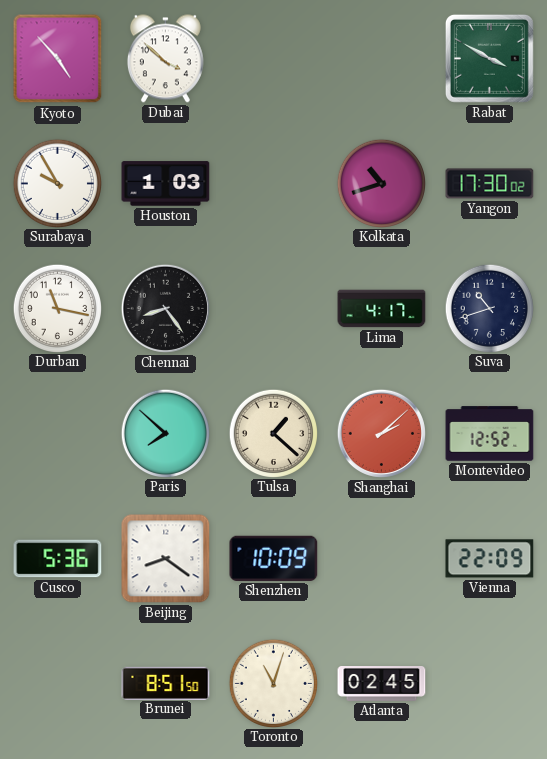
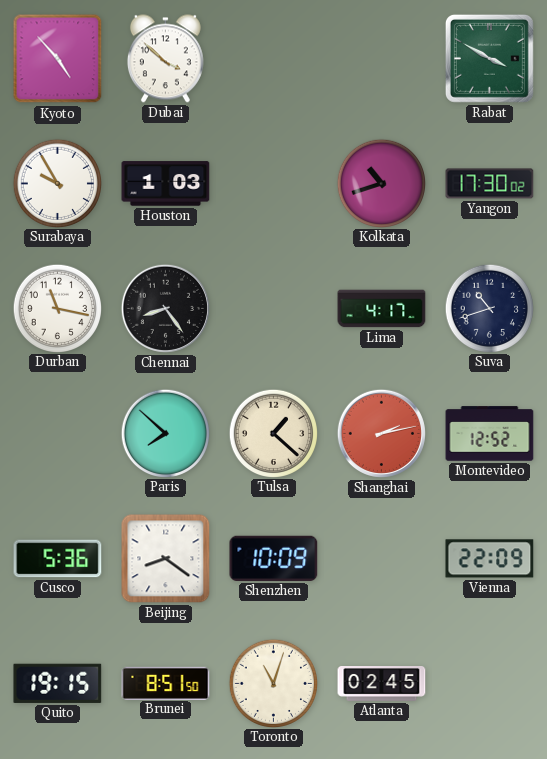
Shanghai: 2:08 -> 2:13 (381, 433)
Quito: none -> 19:15 (58, 683)
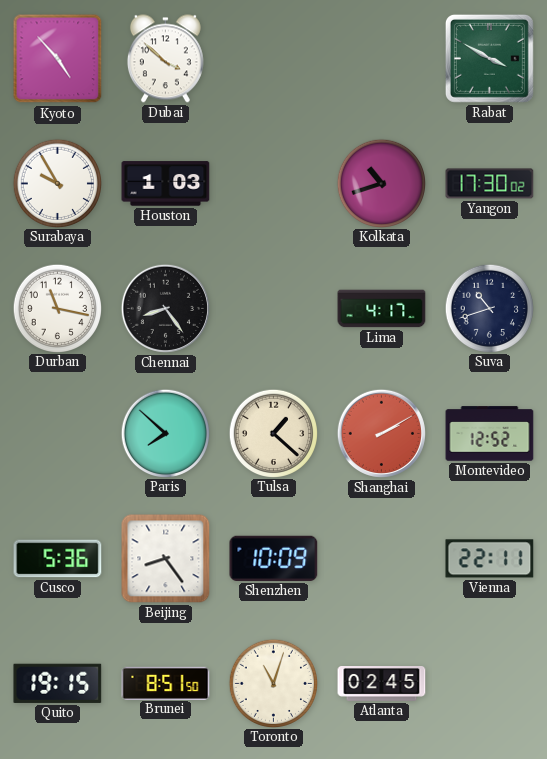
Shanghai: 2:13 -> 2:10 (381, 433)
Beijing: 8:21 -> 8:24 (166, 559)
Vienna: 22:09 -> 22:11 (490, 559)
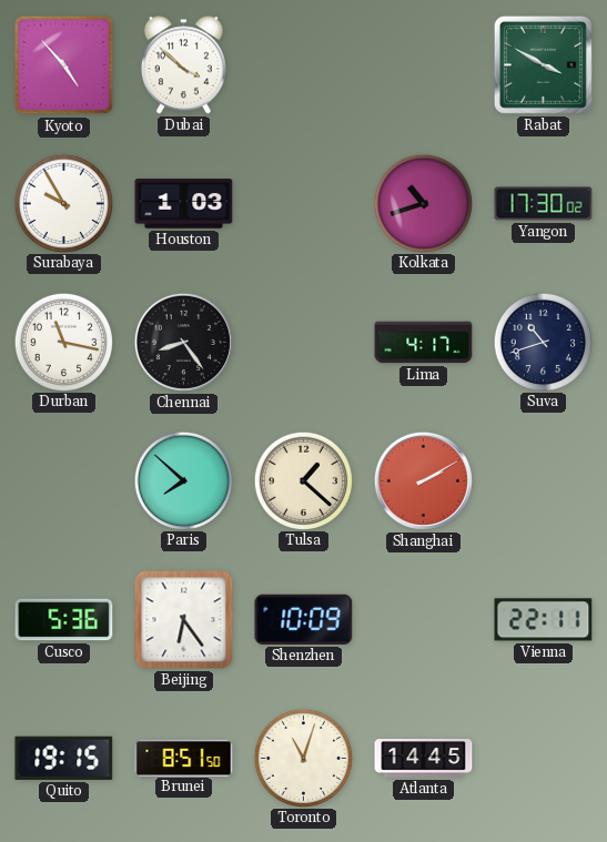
Montevideo: 12:52 -> none (490, 434)
Beijing: 8:24 -> 6:24 (184, 620)
Atlanta: 02:45 -> 14:45 (424, 759)
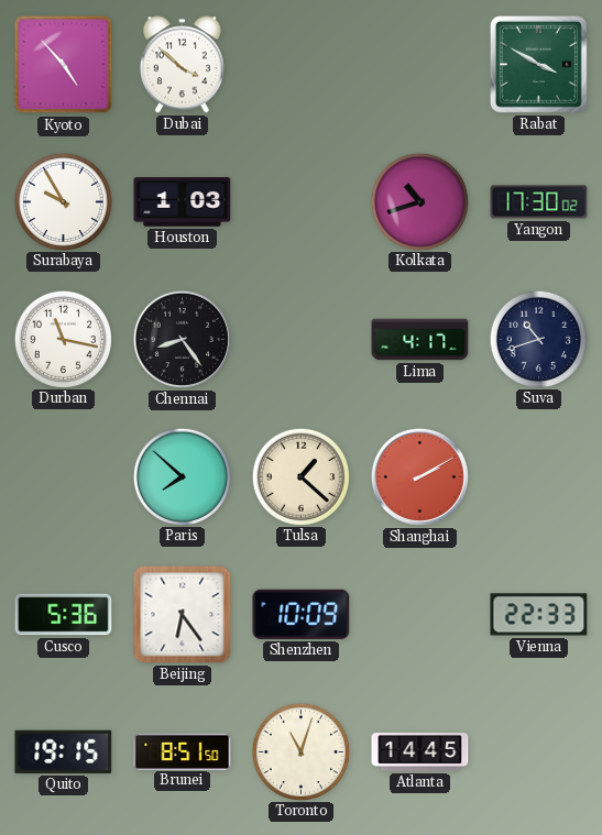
Vienna: 22:11 -> 22:33 (539, 615)
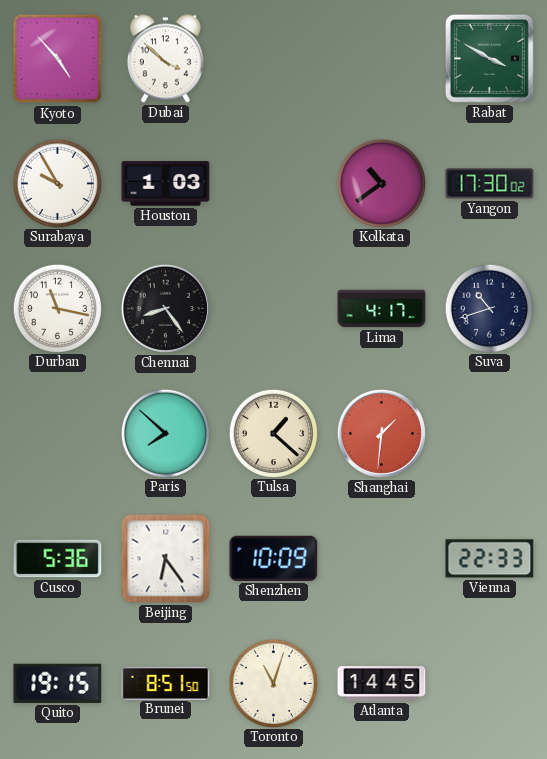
Kolkata: 10:42 -> 10:39 (381, 183)
Shanghai: 2:10 -> 1:31 (381, 433)
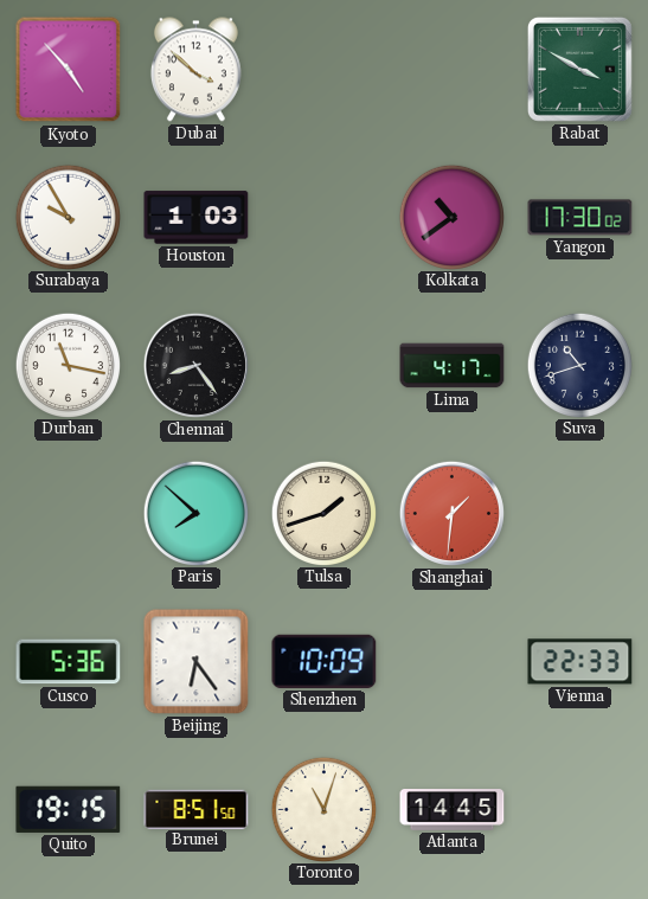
Tulsa: 1:22 -> 1:42 (323, 513)
